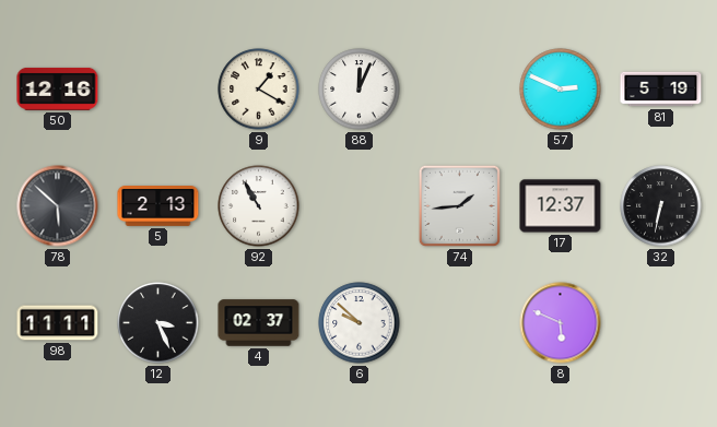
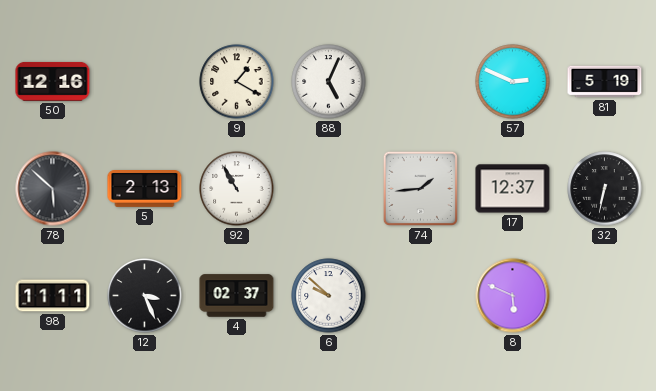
88: 12:04 -> 5:04 (329, 82)
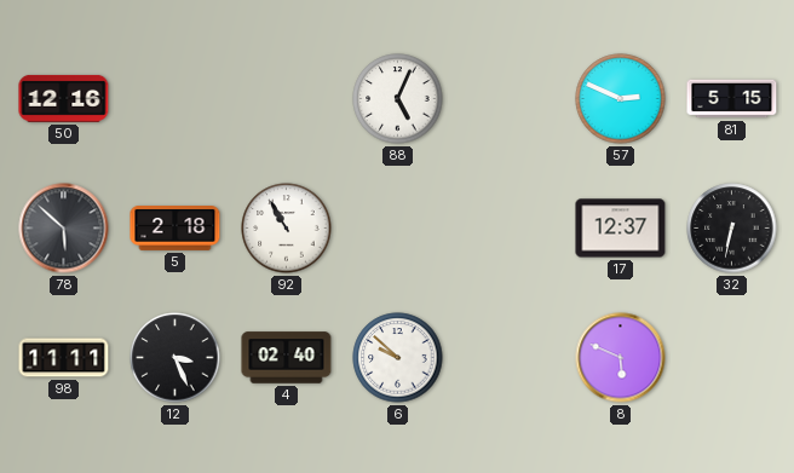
9: 1:20 -> none (237, 82)
81: 5:19 -> 5:15 (732, 99)
5: 2:13 -> 2:18 (176, 229)
74: 1:44 -> none (420, 188)
4: 02:37 -> 02:40 (287, 358)
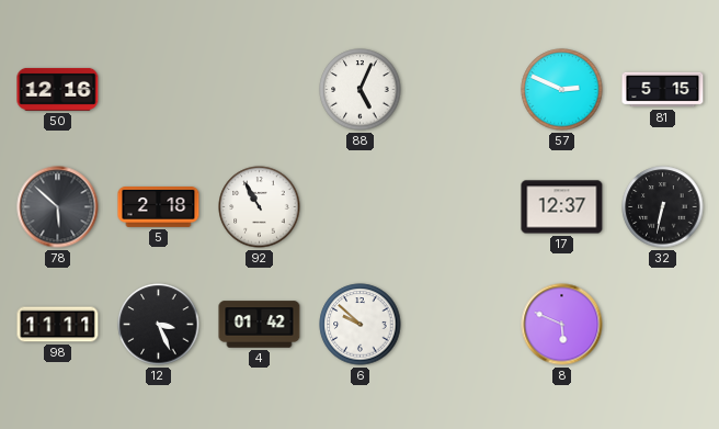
4: 02:40 -> 01:42 (260, 325)
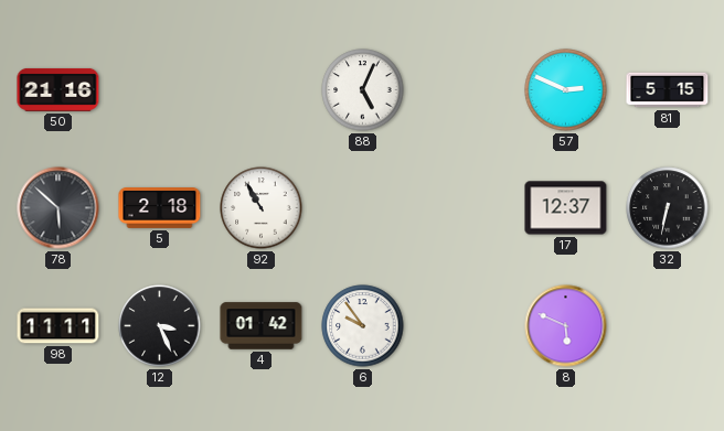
50: 12:16 -> 21:16 (58, 89)
6: 9:52 -> 9:54 (363, 326)
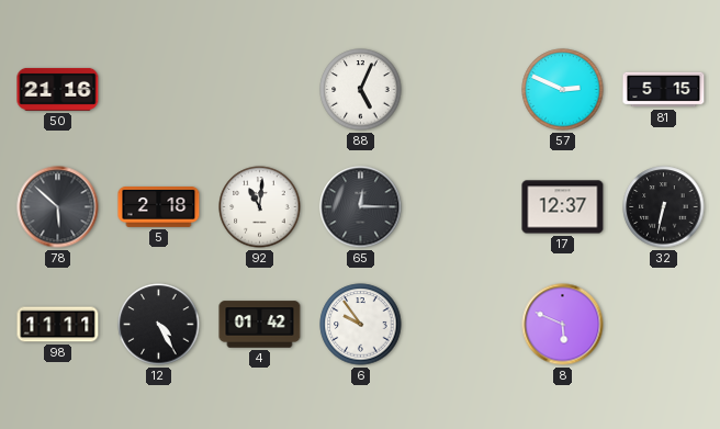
92: 10:55 -> 11:01 (260, 207)
65: none -> 12:15 (361, 207)
12: 3:26 -> 4:25 (159, 325)
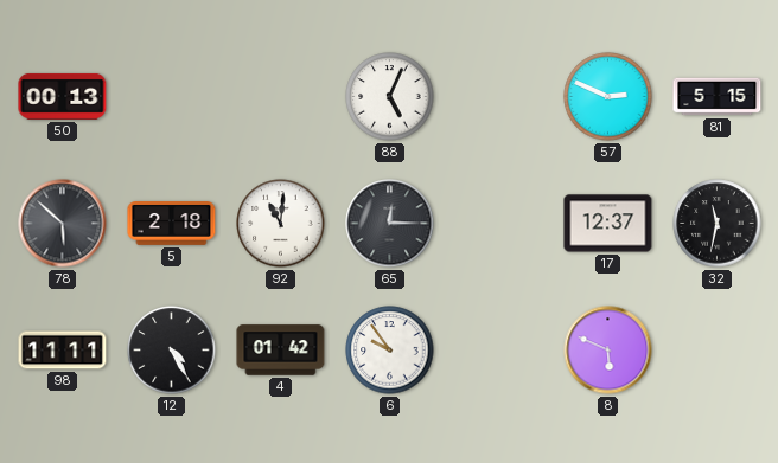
50: 21:16 -> 00:13 (63, 96)
32: 6:32 -> 11:32 (718, 224)
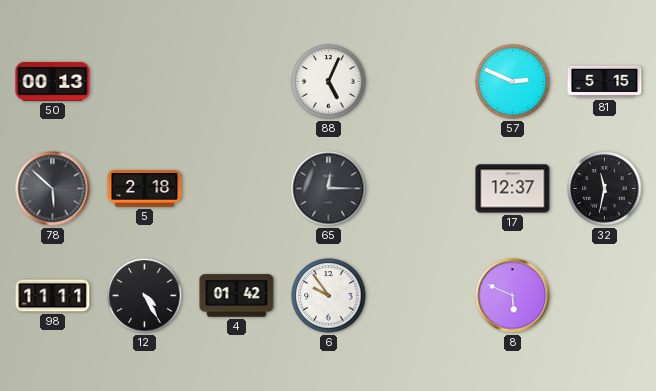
92: 11:01 -> none (281, 224)
